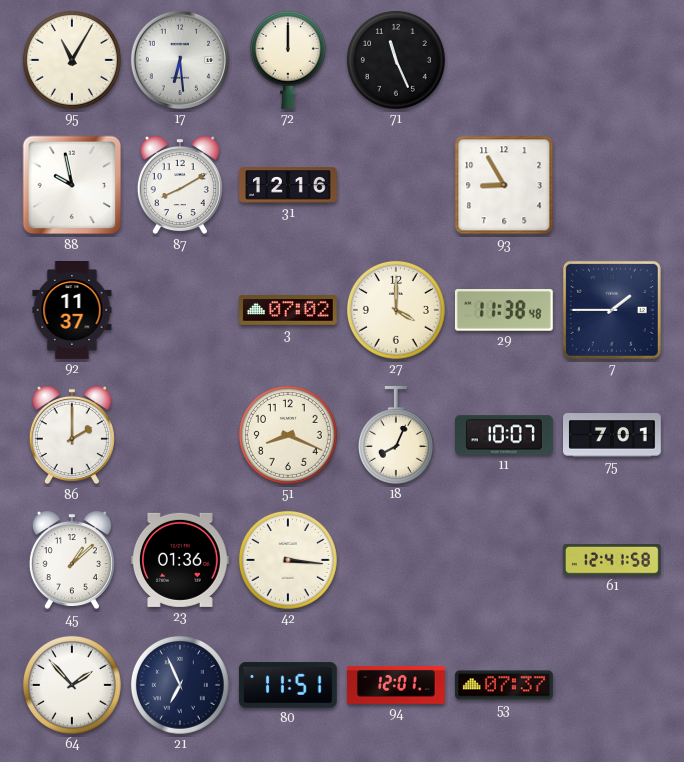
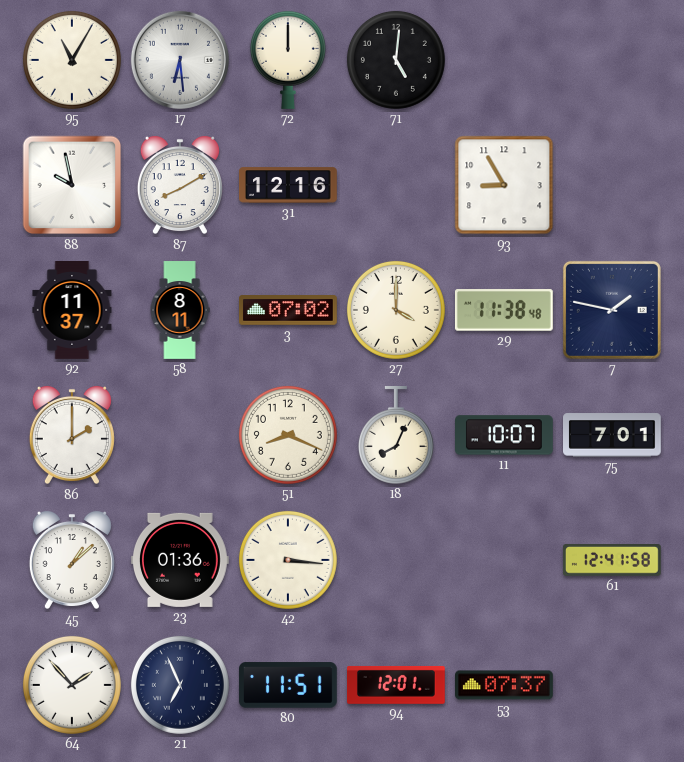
71: 11:26 -> 5:01 (396, 60)
58: none -> 8:11 (180, 310)
7: 1:45 -> 1:47 (612, 310)
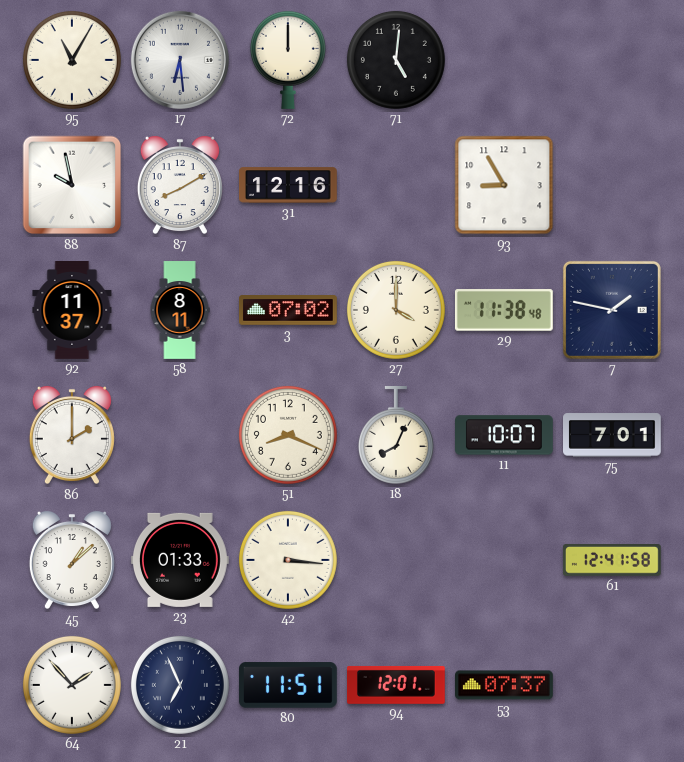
23: 01:36 -> 01:33 (180, 560)
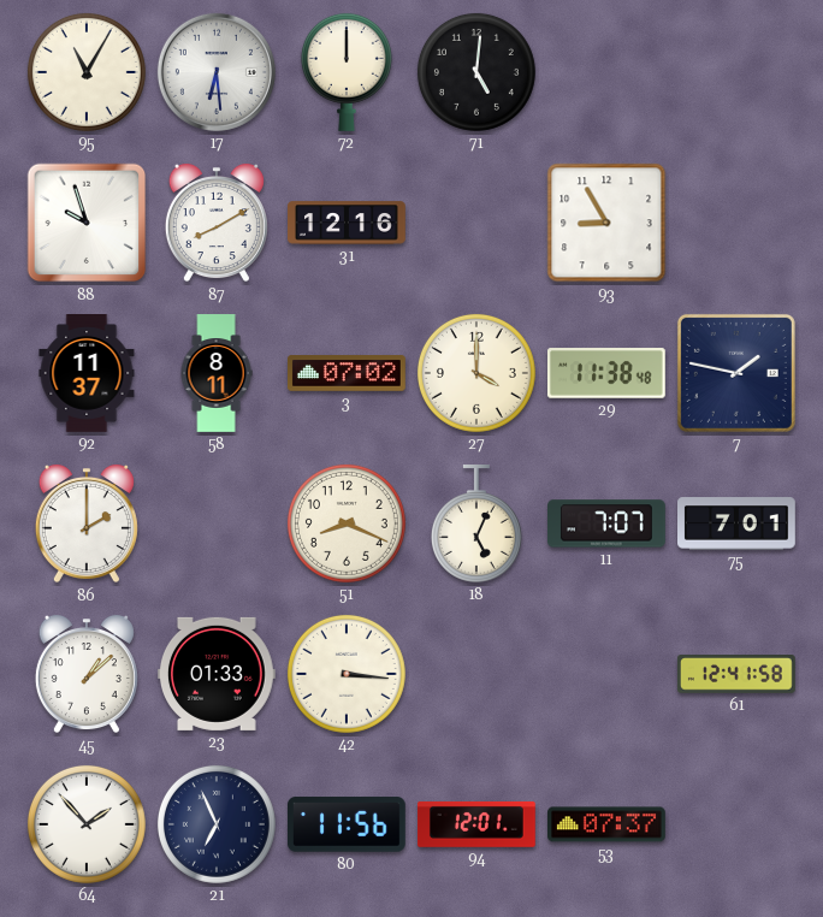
88: 9:58 -> 9:57 (87, 223)
18: 8:04 -> 5:04 (476, 525)
11: 10:07 -> 7:07 (608, 523)
80: 11:51 -> 11:56 (347, 824)
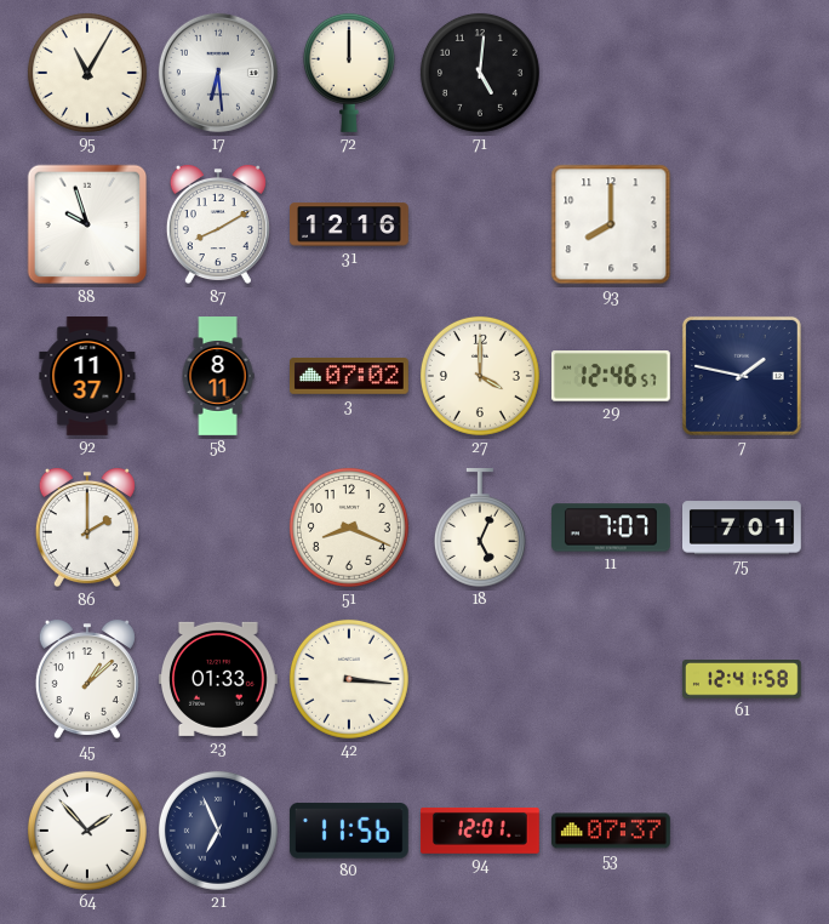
93: 8:55 -> 8:00 (611, 224)
29: 11:38 -> 12:46 (611, 376)
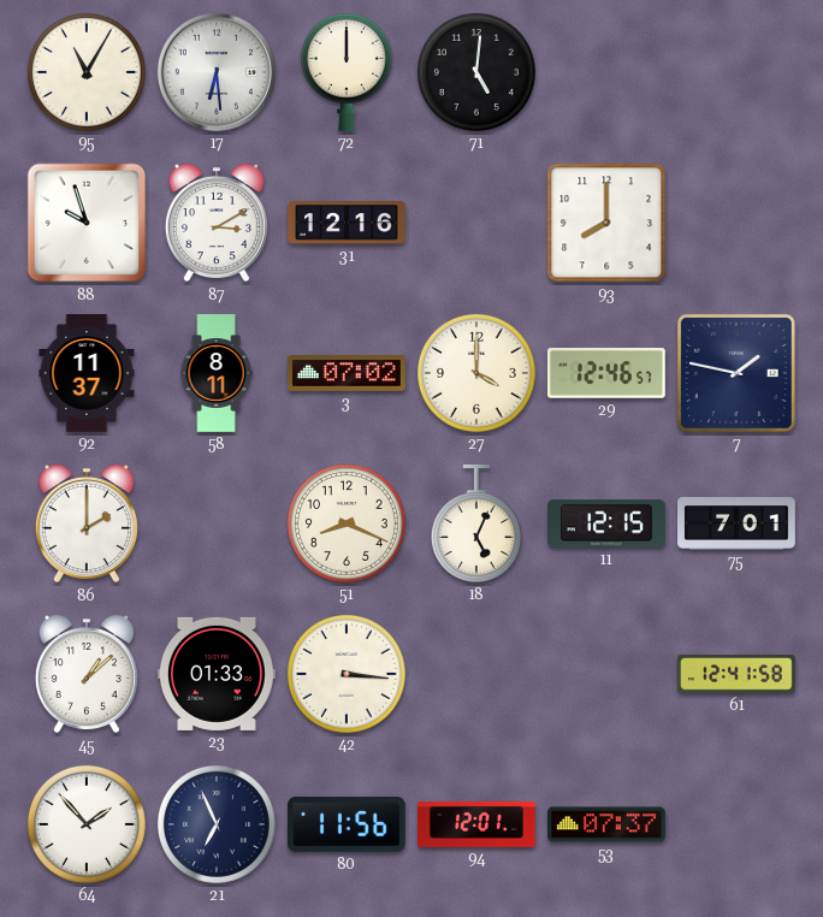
87: 8:10 -> 3:10 (217, 223)
11: 7:07 -> 12:15 (608, 523)
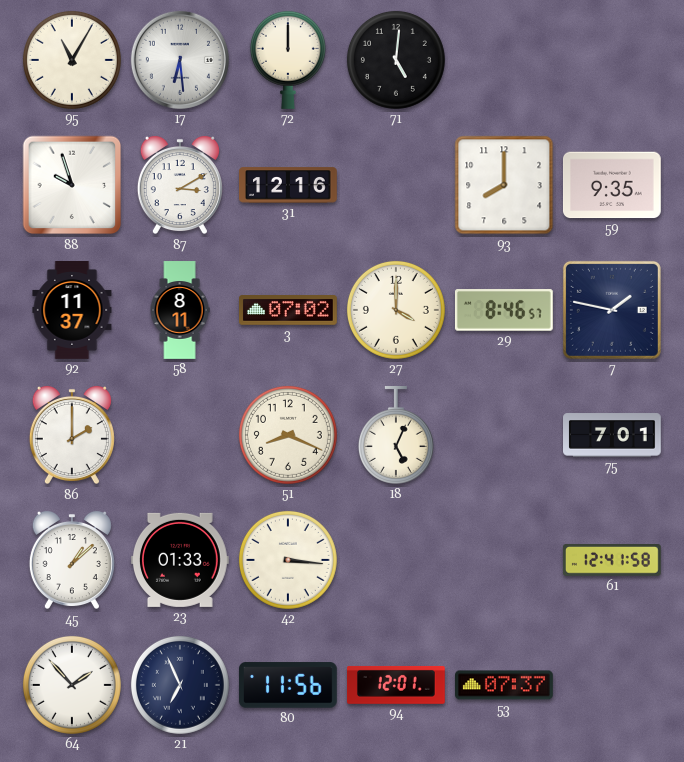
59: none -> 9:35 (612, 185)
29: 12:46 -> 8:46 (504, 310)
11: 12:15 -> none (608, 523)
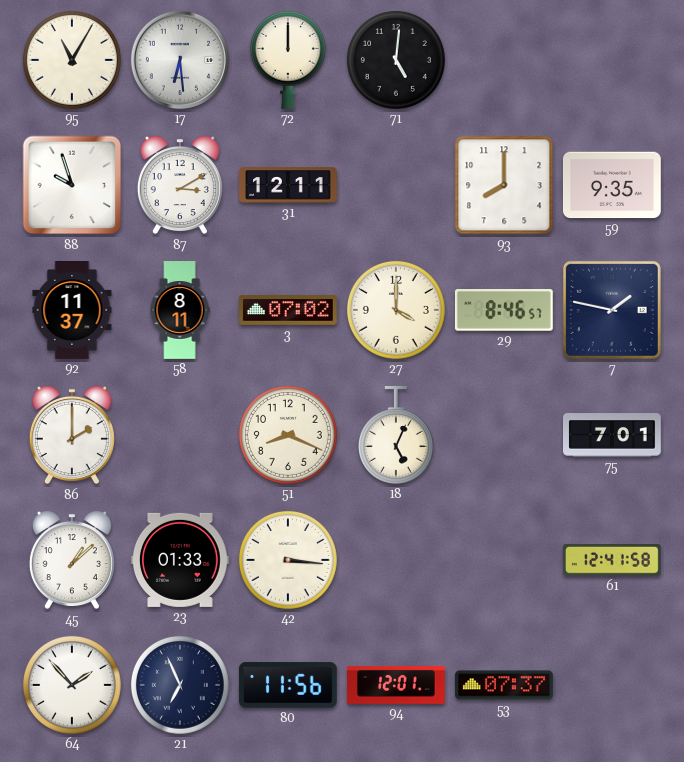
31: 12:16 -> 12:11 (289, 185)
